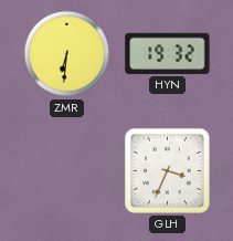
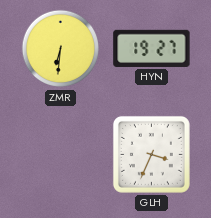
HYN: 19:32 -> 19:27 (152, 48)
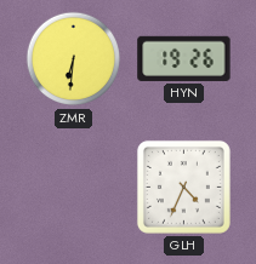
HYN: 19:27 -> 19:26 (184, 58)
GLH: 3:34 -> 4:34 (183, 186)
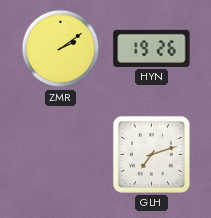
ZMR: 6:31 -> 2:09 (61, 49)
GLH: 4:34 -> 7:12 (151, 154)
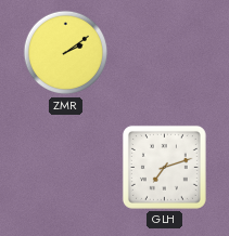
HYN: 19:26 -> none (152, 48)
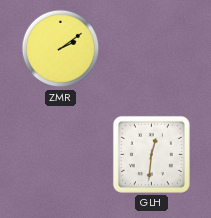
GLH: 7:12 -> 12:31 (151, 154)
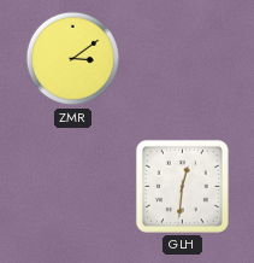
ZMR: 2:09 -> 3:09 (73, 59)
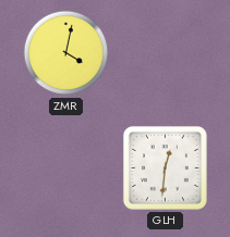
ZMR: 3:09 -> 4:02 (66, 53)
